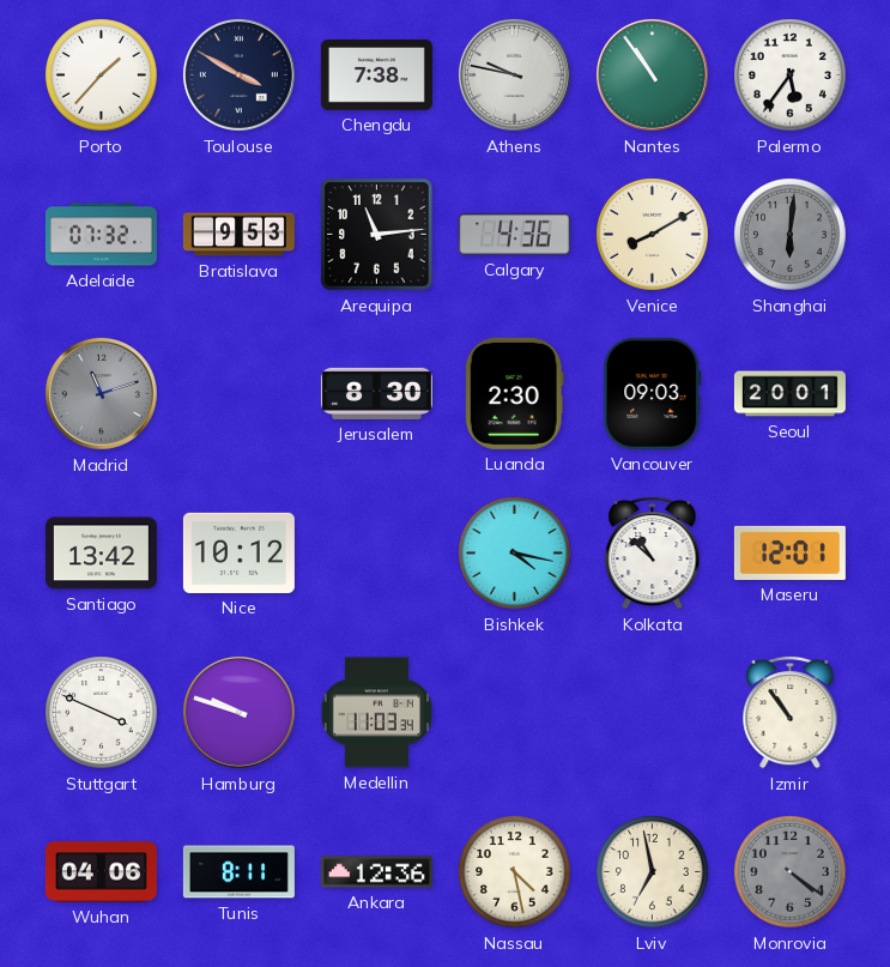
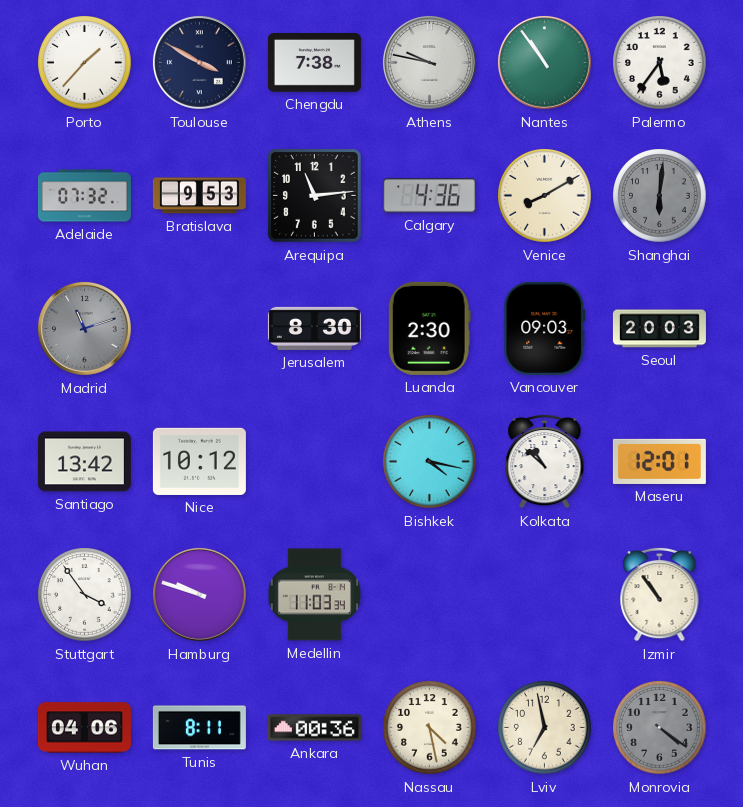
Seoul: 20:01 -> 20:03 (659, 329)
Stuttgart: 3:49 -> 3:54 (85, 595)
Ankara: 12:36 -> 00:36 (314, 728)
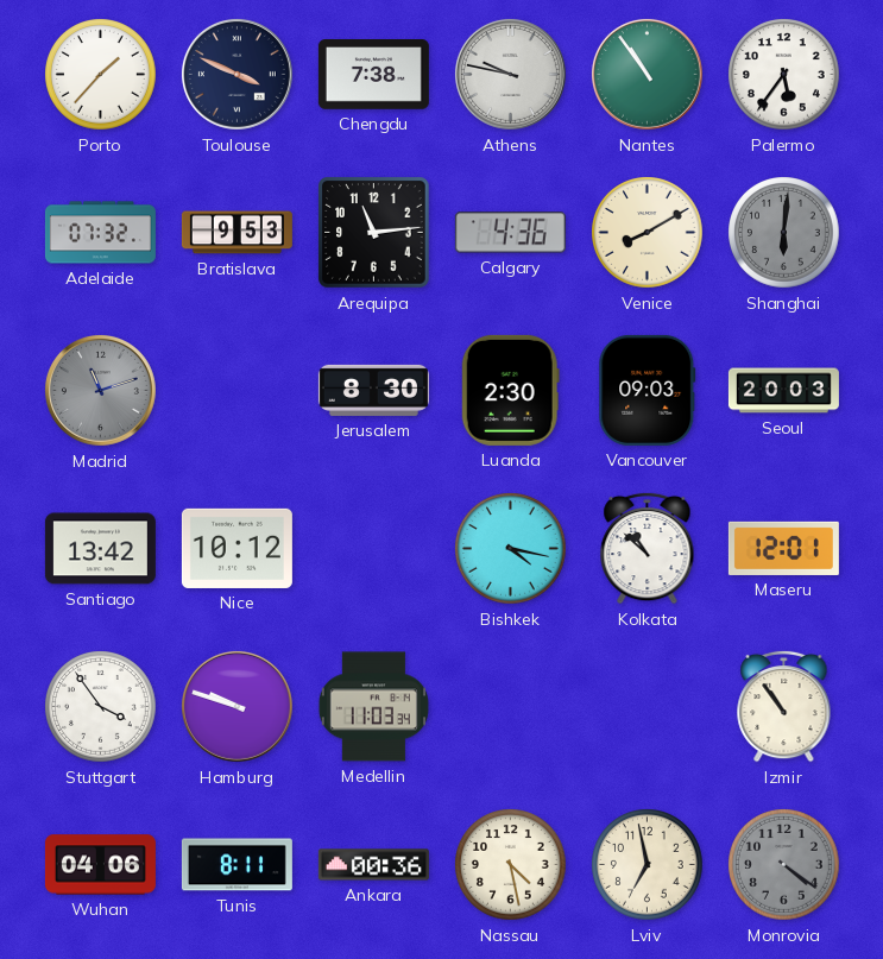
Toulouse: 3:50 -> 3:49 (236, 74)
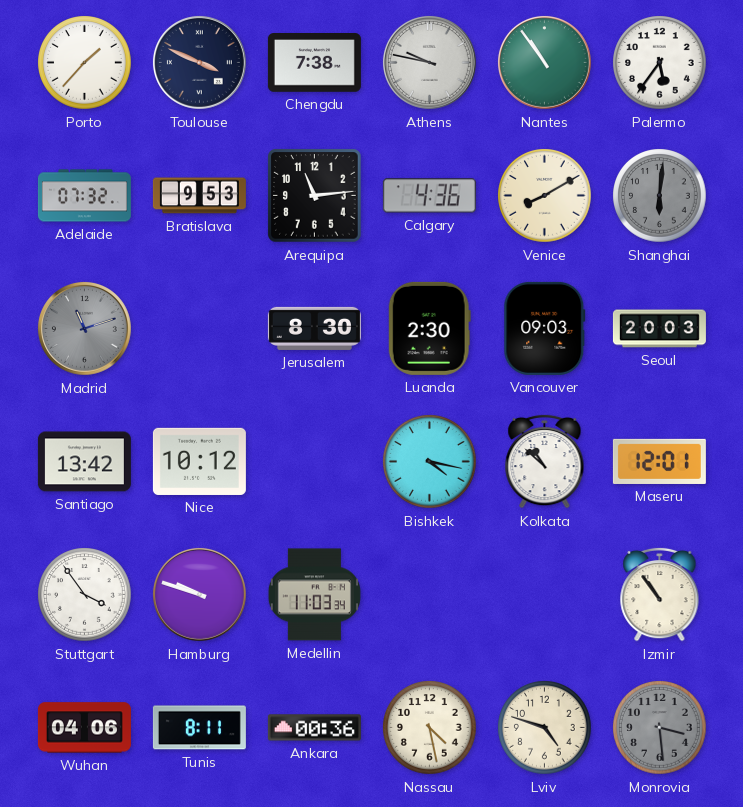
Lviv: 6:58 -> 4:48 (545, 728)
Monrovia: 4:21 -> 3:29 (660, 728)
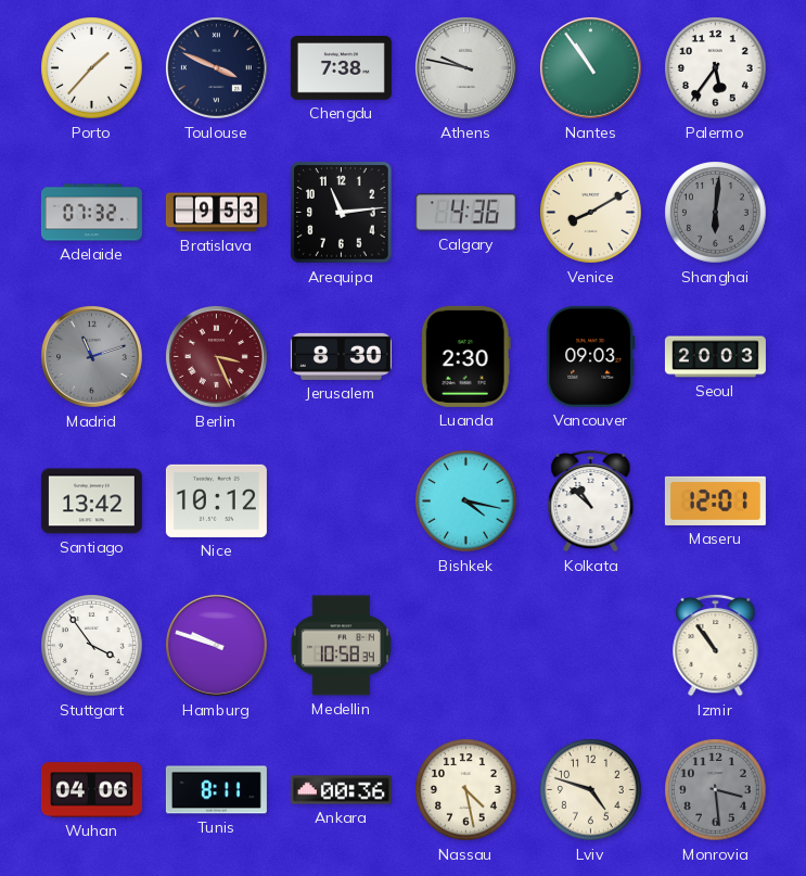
Berlin: none -> 3:26 (216, 356)
Medellin: 11:03 -> 10:58 (341, 646)
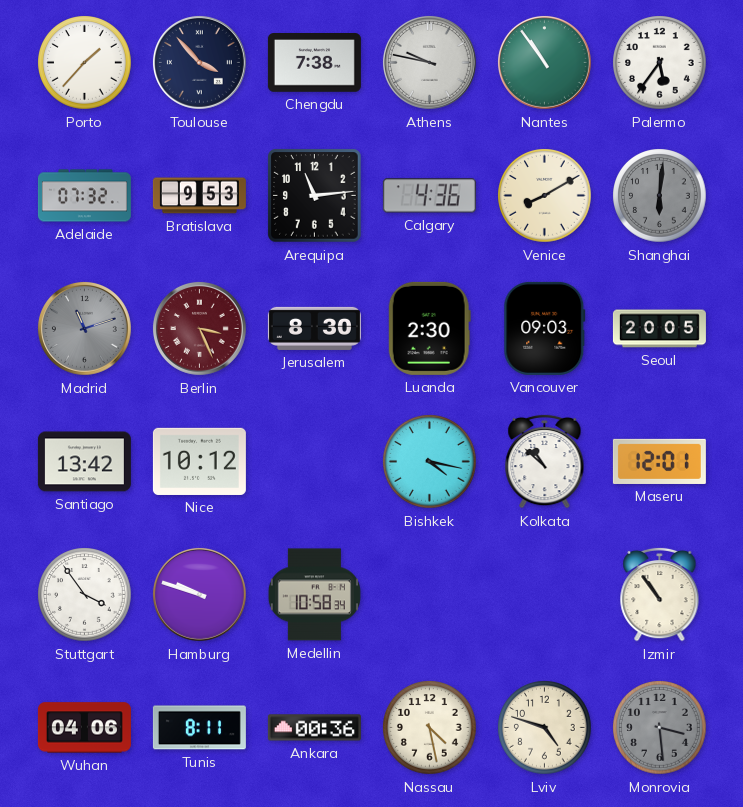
Toulouse: 3:49 -> 3:53 (199, 62)
Seoul: 20:03 -> 20:05 (659, 329)
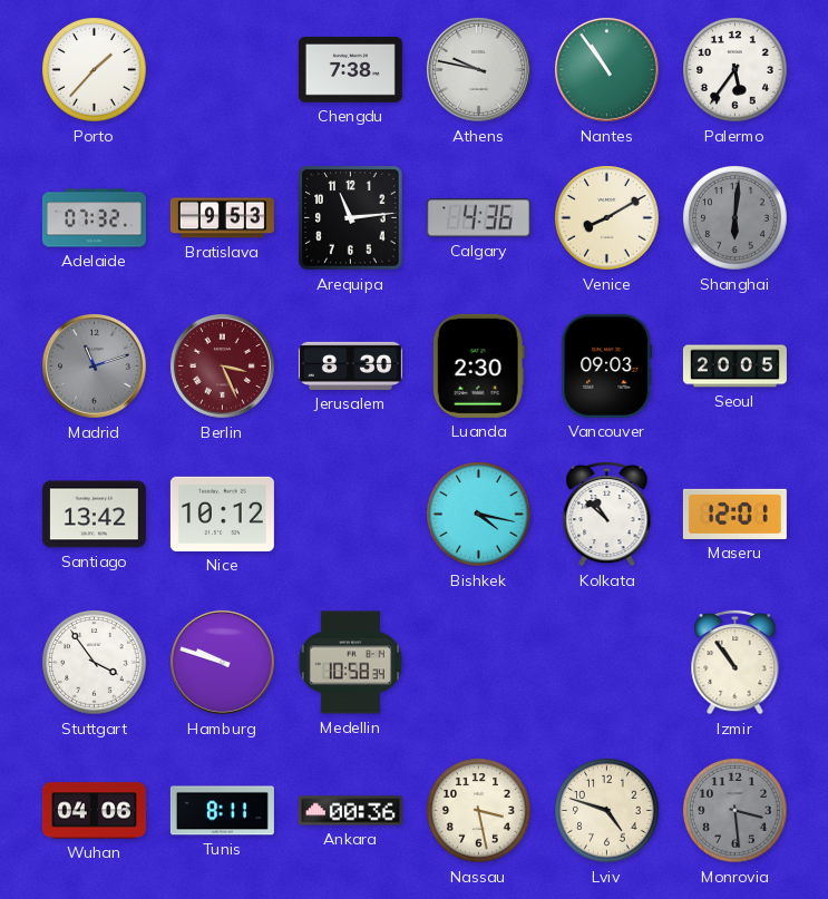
Toulouse: 3:53 -> none (199, 62)
Nassau: 4:28 -> 3:28 (479, 811)
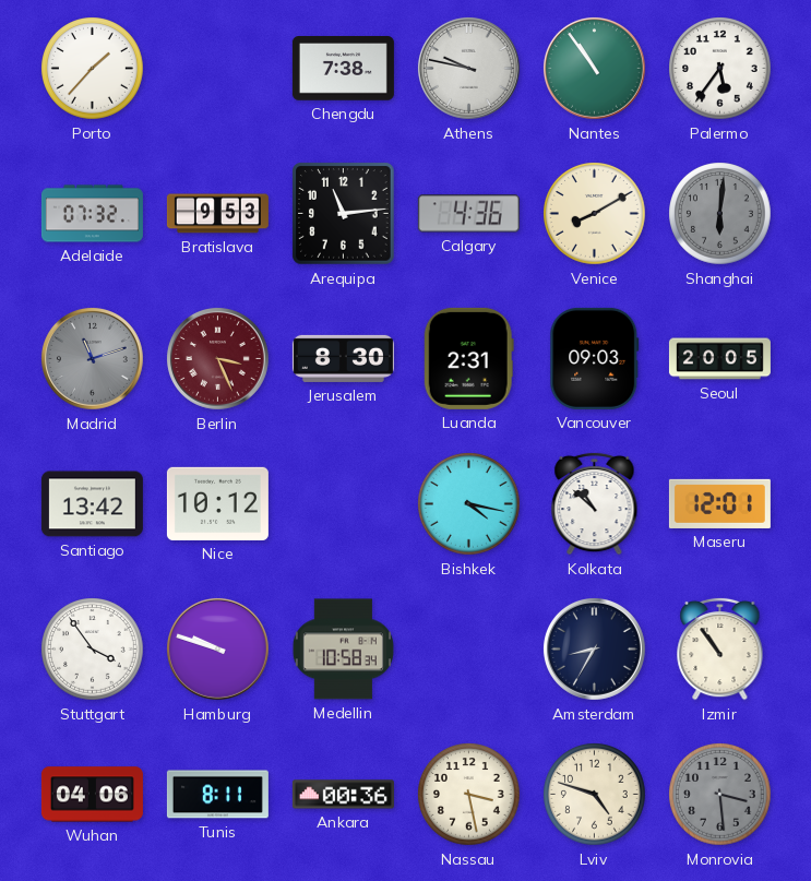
Luanda: 2:30 -> 2:31 (468, 358)
Amsterdam: none -> 8:35 (594, 648)
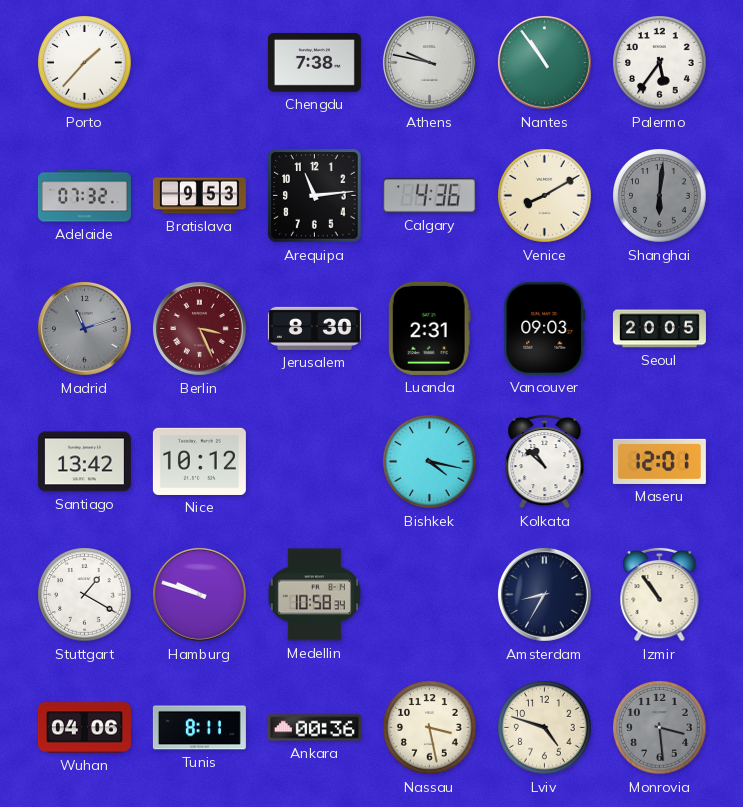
Stuttgart: 3:54 -> 1:20 (85, 595)
